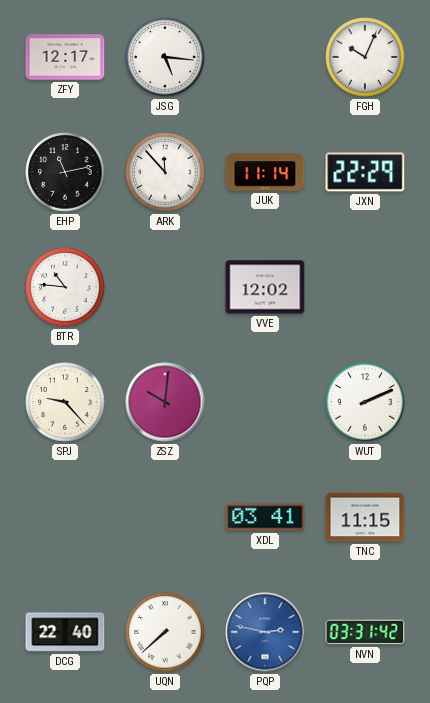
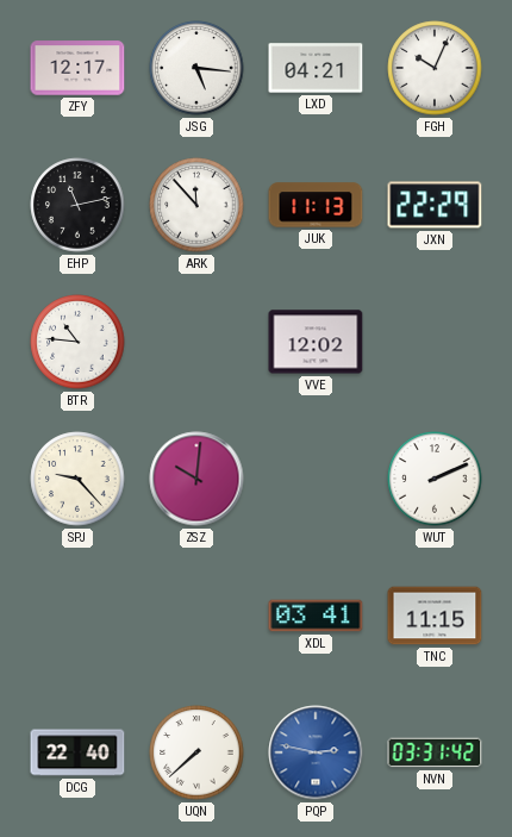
LXD: none -> 04:21 (316, 68)
JUK: 11:14 -> 11:13 (316, 205)
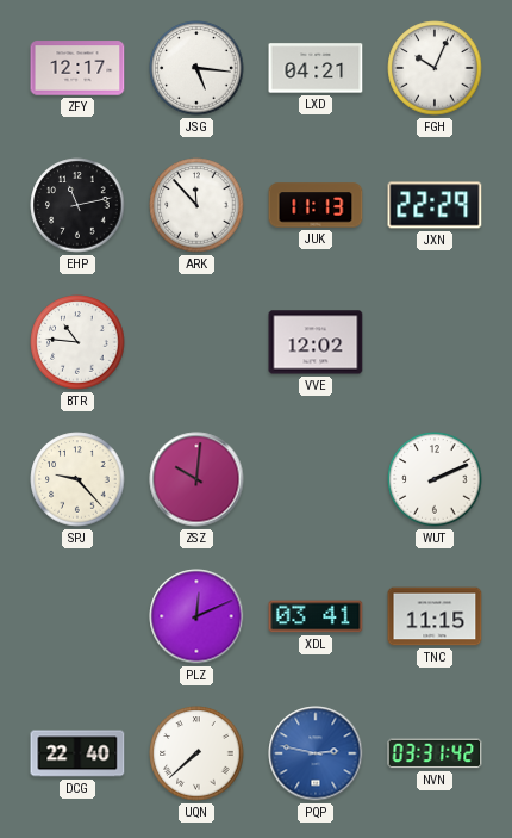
PLZ: none -> 12:11 (196, 616)
